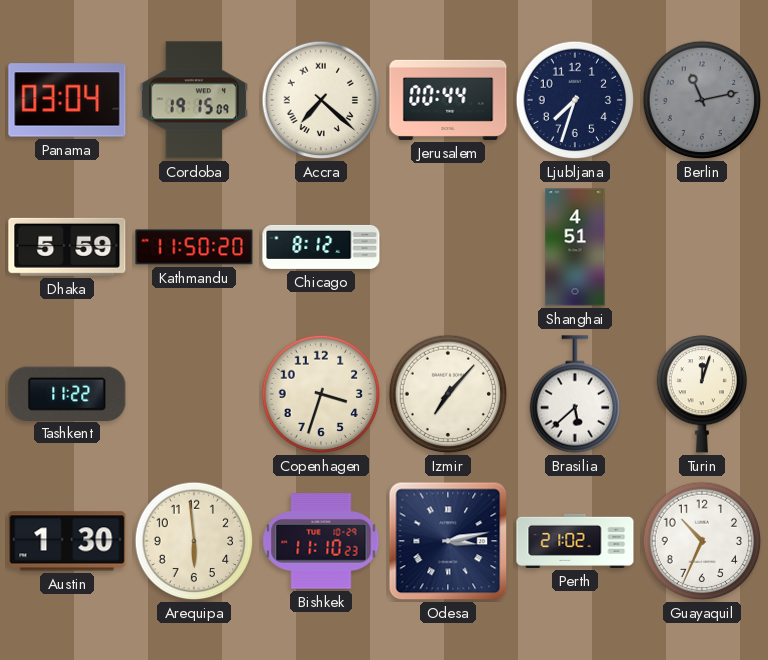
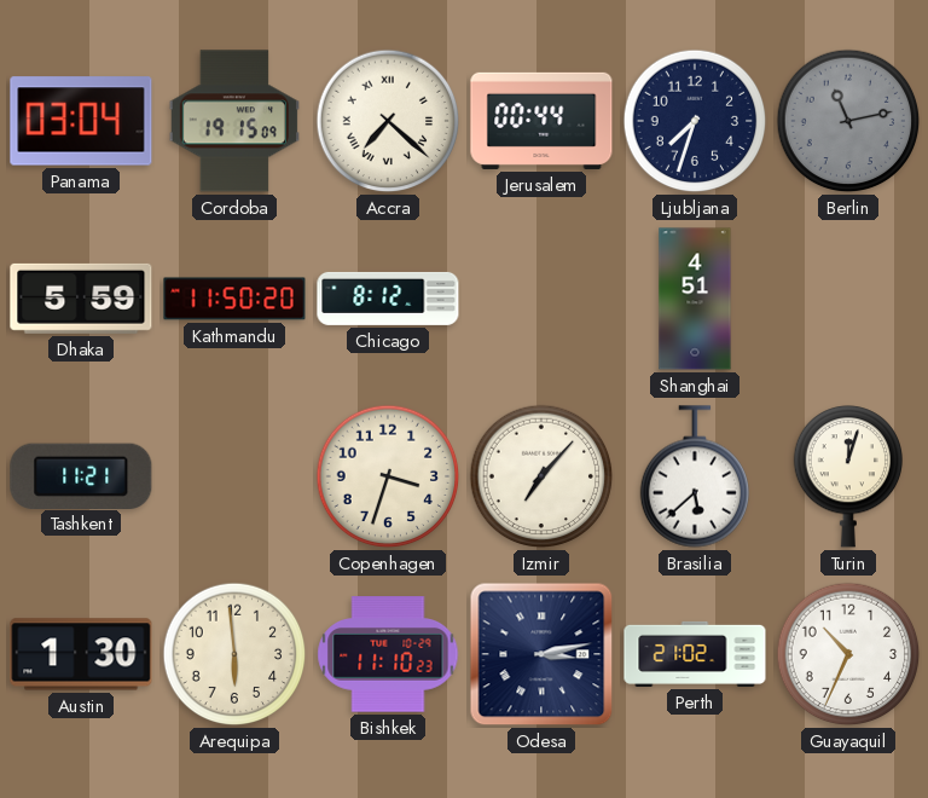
Tashkent: 11:22 -> 11:21 (81, 475)
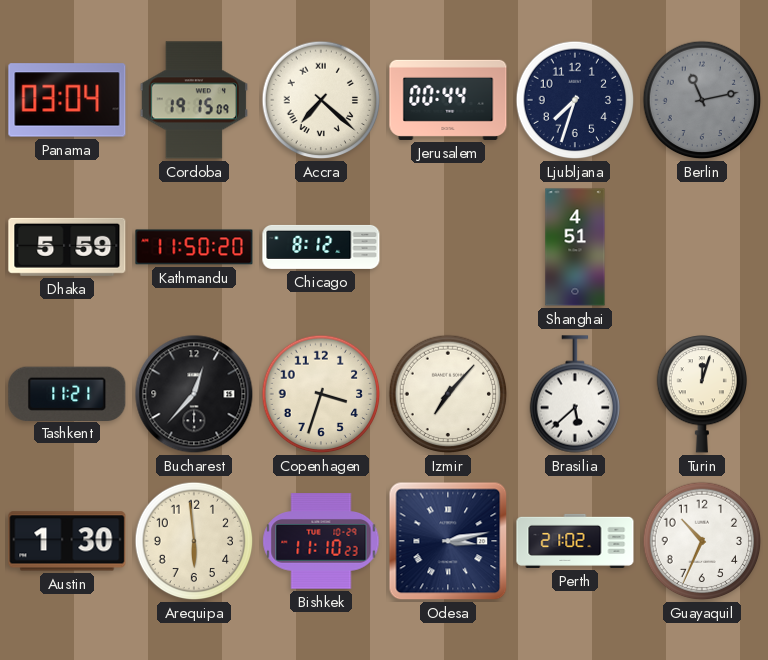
Bucharest: none -> 12:37 (194, 394)
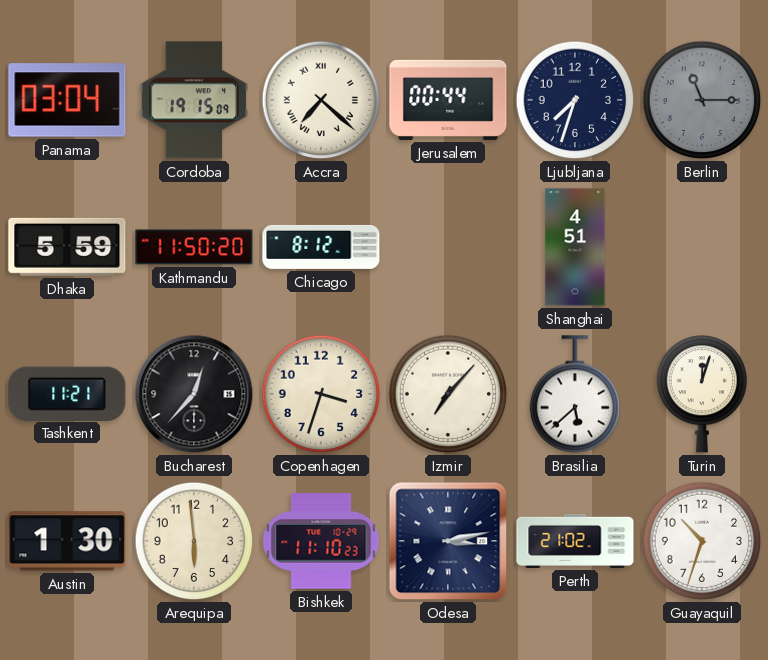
Berlin: 11:13 -> 11:15 (702, 100)
Guayaquil: 10:34 -> 10:33 (702, 541)
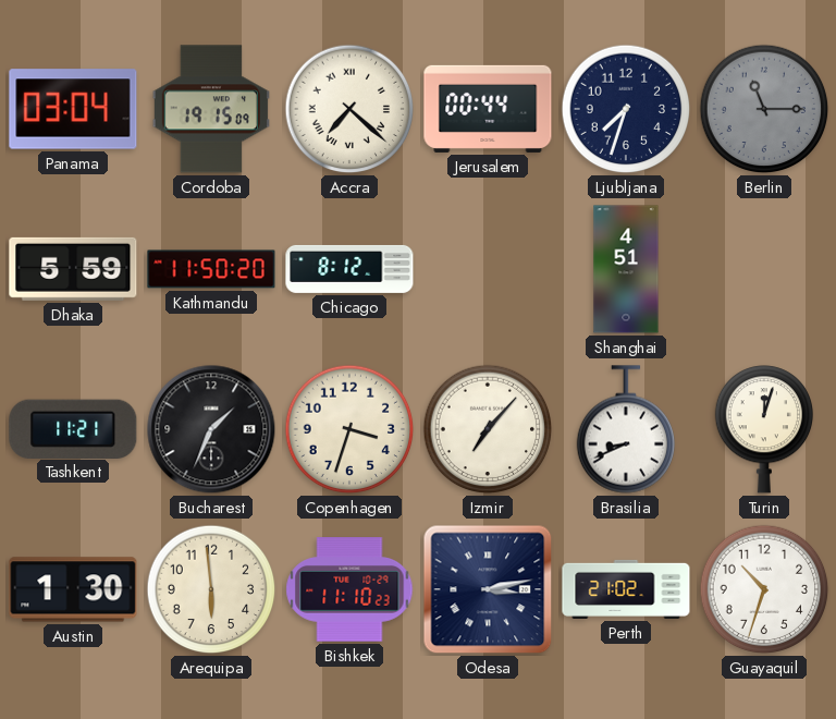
Bucharest: 12:37 -> 1:34 (211, 429)
Brasilia: 5:38 -> 8:41 (625, 429)
